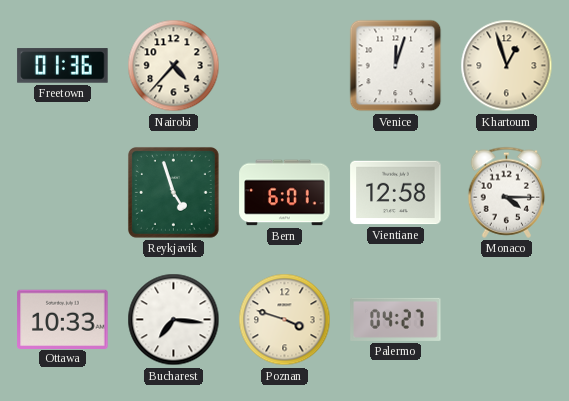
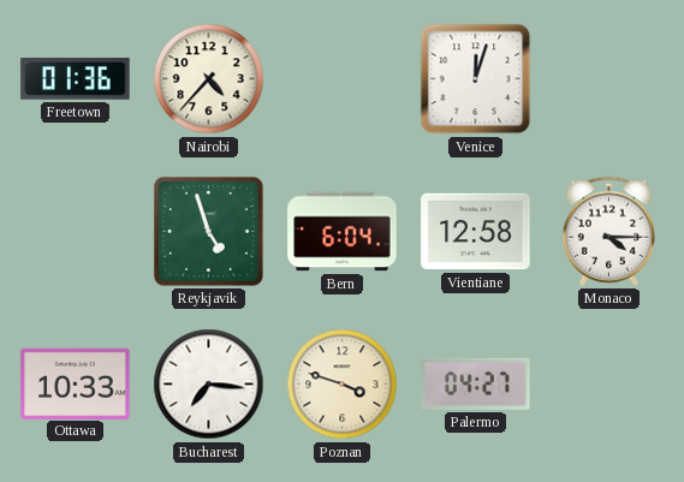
Khartoum: 12:57 -> none (507, 66)
Bern: 6:01 -> 6:04 (343, 232)
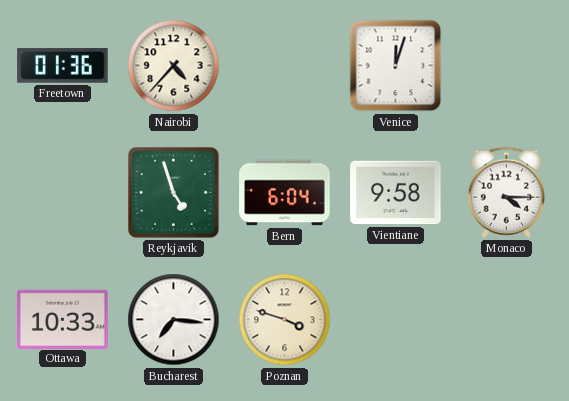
Vientiane: 12:58 -> 9:58 (396, 193)
Palermo: 04:27 -> none (476, 383)
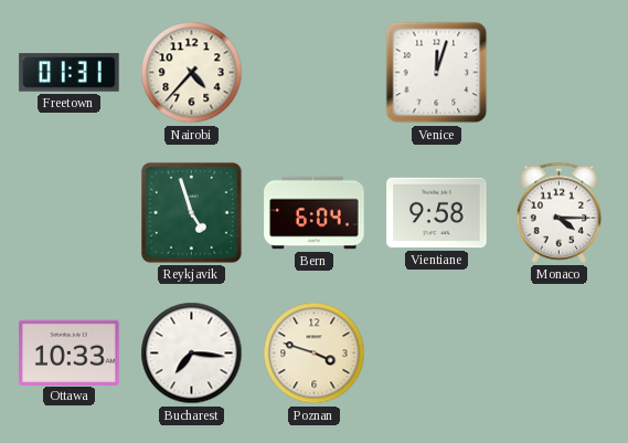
Freetown: 01:36 -> 01:31 (70, 73)
